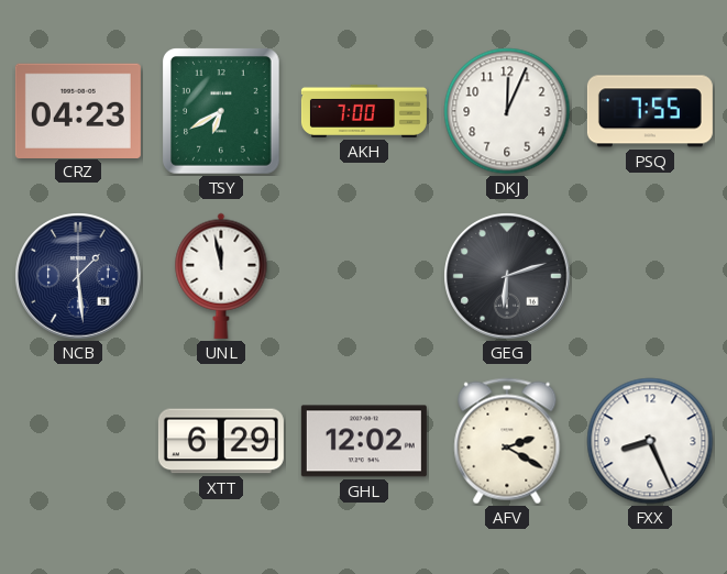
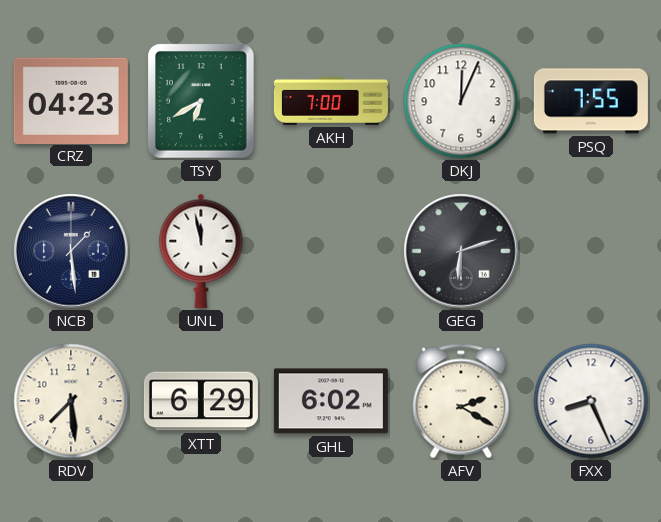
RDV: none -> 7:29 (71, 401)
GHL: 12:02 -> 6:02 (331, 401)
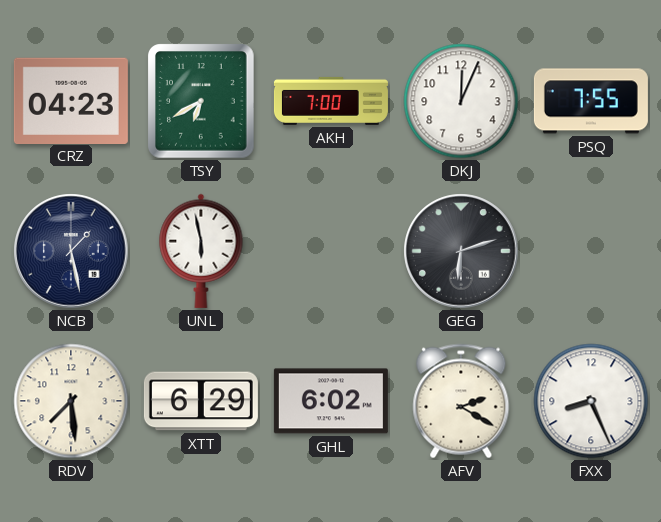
NCB: 1:29 -> 1:28 (71, 251)
UNL: 11:58 -> 5:58 (201, 251)
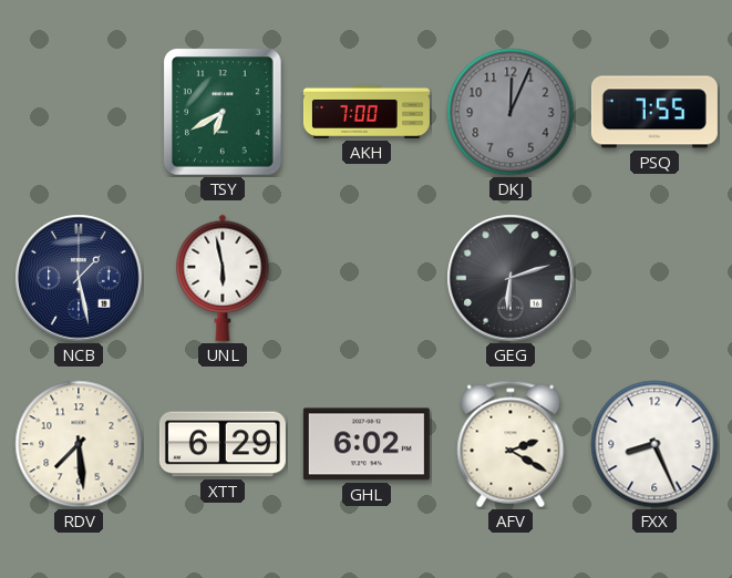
CRZ: 04:23 -> none (71, 100)
DKJ dial: white -> grey (511, 112)
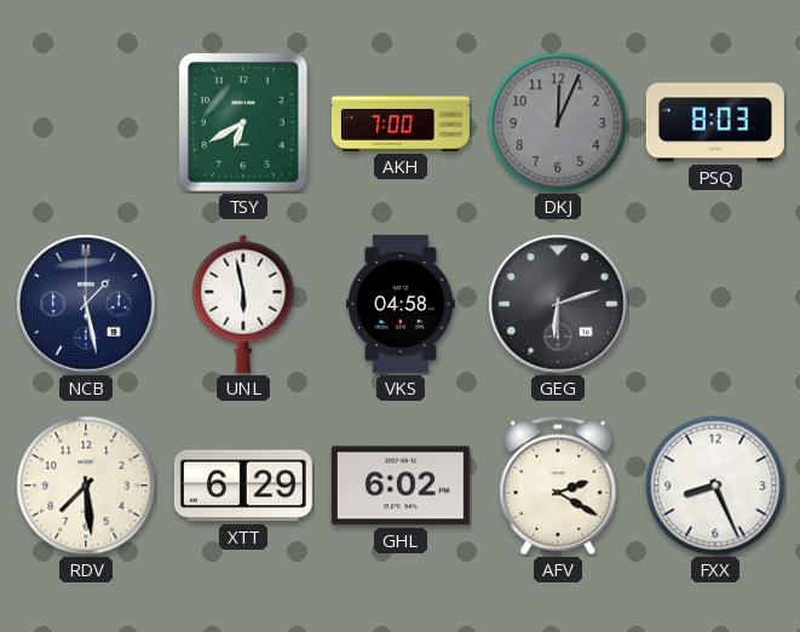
PSQ: 7:55 -> 8:03 (715, 122)
VKS: none -> 04:58 (401, 304)
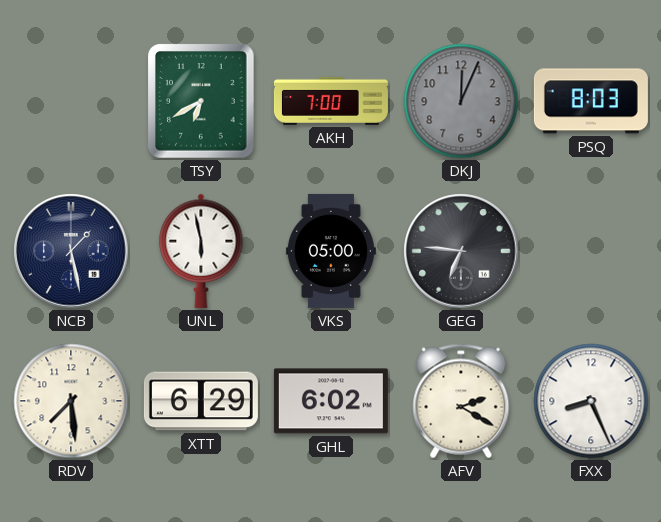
VKS: 04:58 -> 05:00 (331, 251)
GEG: 6:12 -> 6:46 (461, 251)
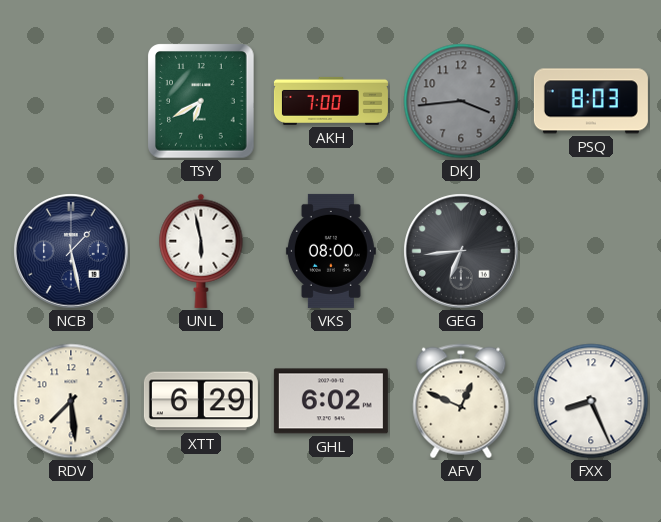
DKJ: 12:04 -> 3:44 (461, 101)
VKS: 05:00 -> 08:00 (331, 251)
GEG: 6:46 -> 6:44 (461, 251)
AFV: 2:20 -> 12:49 (461, 401)
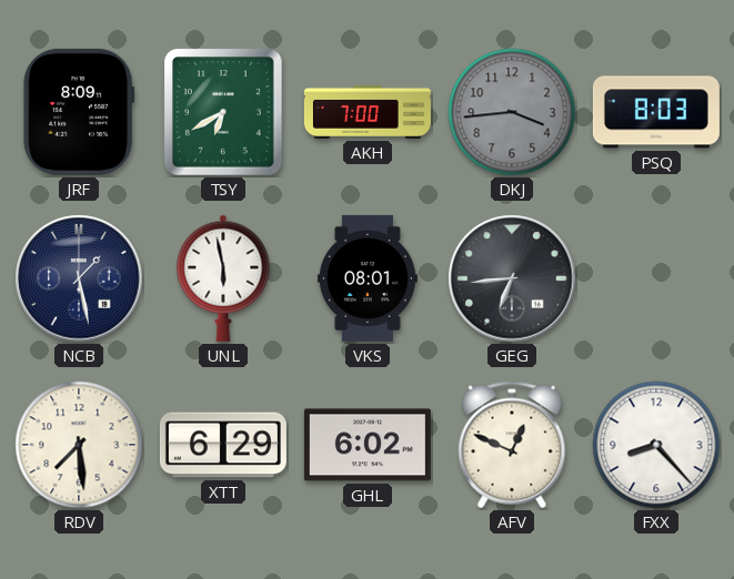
JRF: none -> 8:09 (79, 112)
VKS: 08:00 -> 08:01 (368, 278)
FXX: 8:26 -> 8:23 (656, 445)
